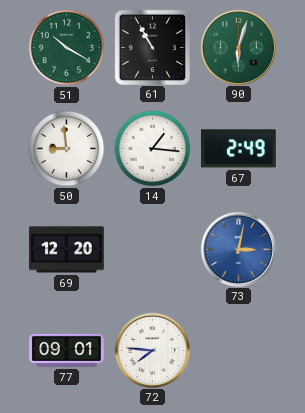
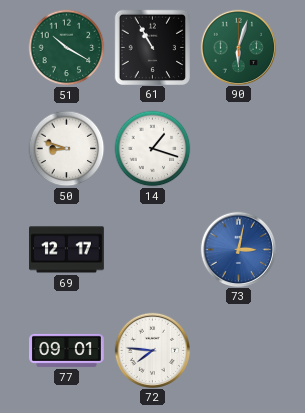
50: 8:59 -> 8:48 (67, 149)
14: 1:16 -> 1:18 (153, 149)
67: 2:49 -> none (238, 149)
69: 12:20 -> 12:17 (67, 250)
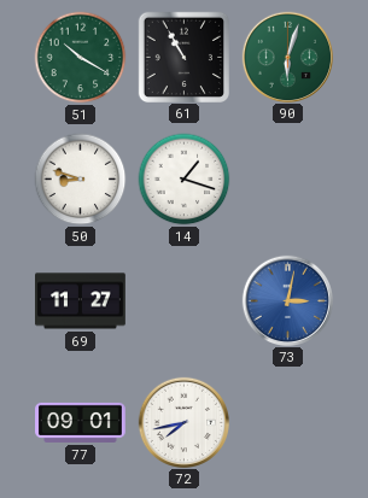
69: 12:17 -> 11:27 (81, 301)
72: 7:46 -> 7:43 (183, 422)
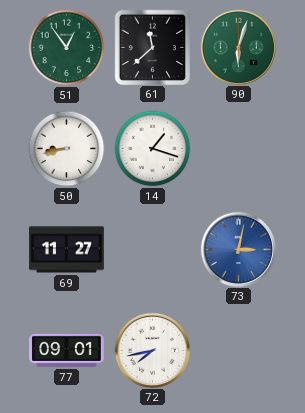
51: 10:20 -> 12:54 (67, 48)
61: 10:55 -> 11:38 (152, 47)
50: 8:48 -> 8:43 (67, 149)
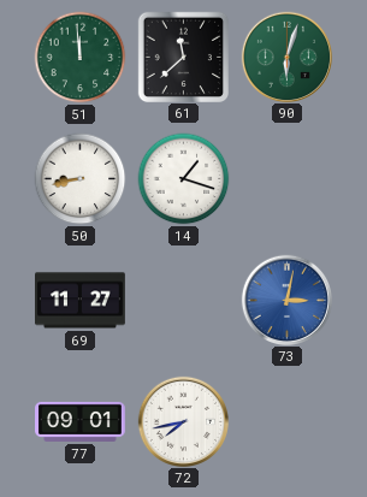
51: 12:54 -> 11:59 (81, 58)
